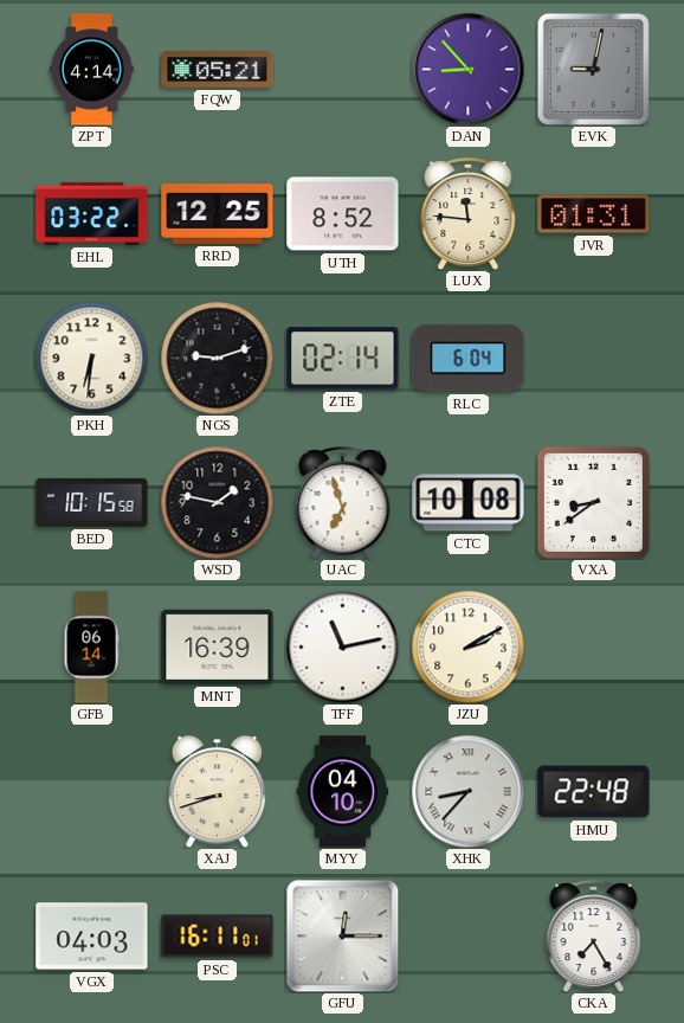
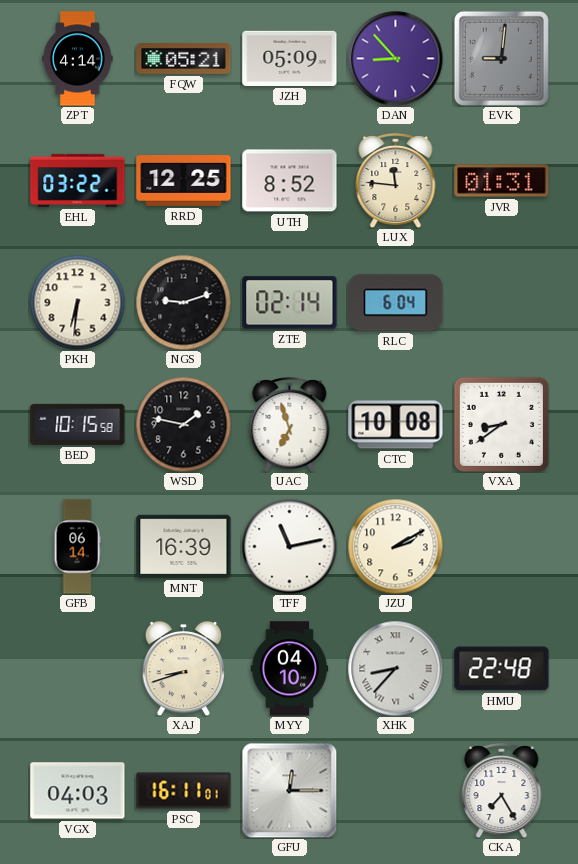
JZH: none -> 05:09 (290, 58)
EVK: 9:02 -> 9:01 (501, 58)
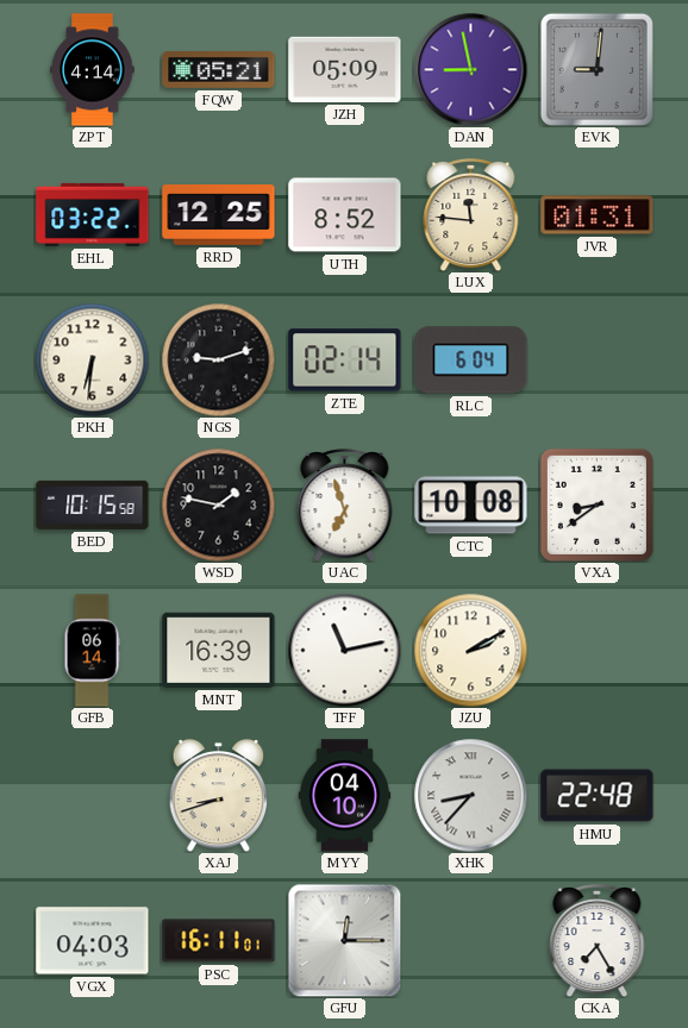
DAN: 8:53 -> 8:58 (470, 69)
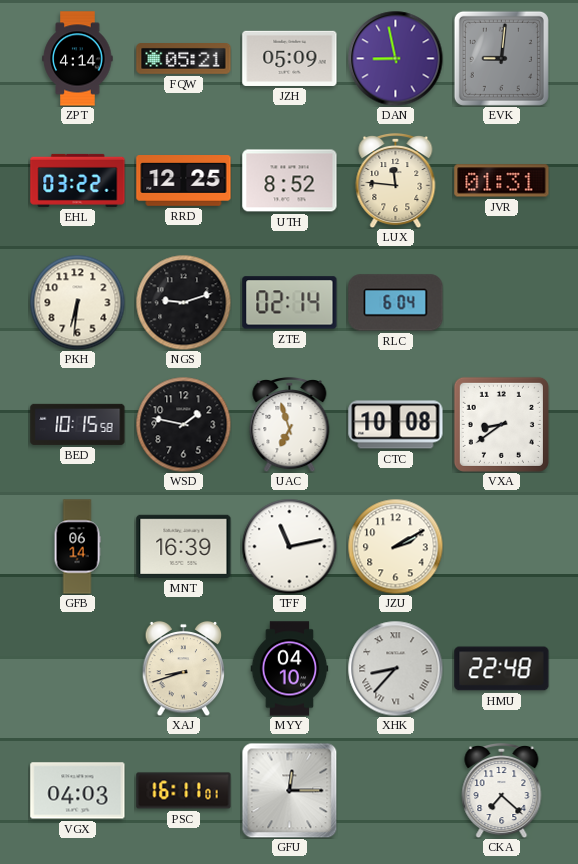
CKA: 7:25 -> 7:22 (502, 791)
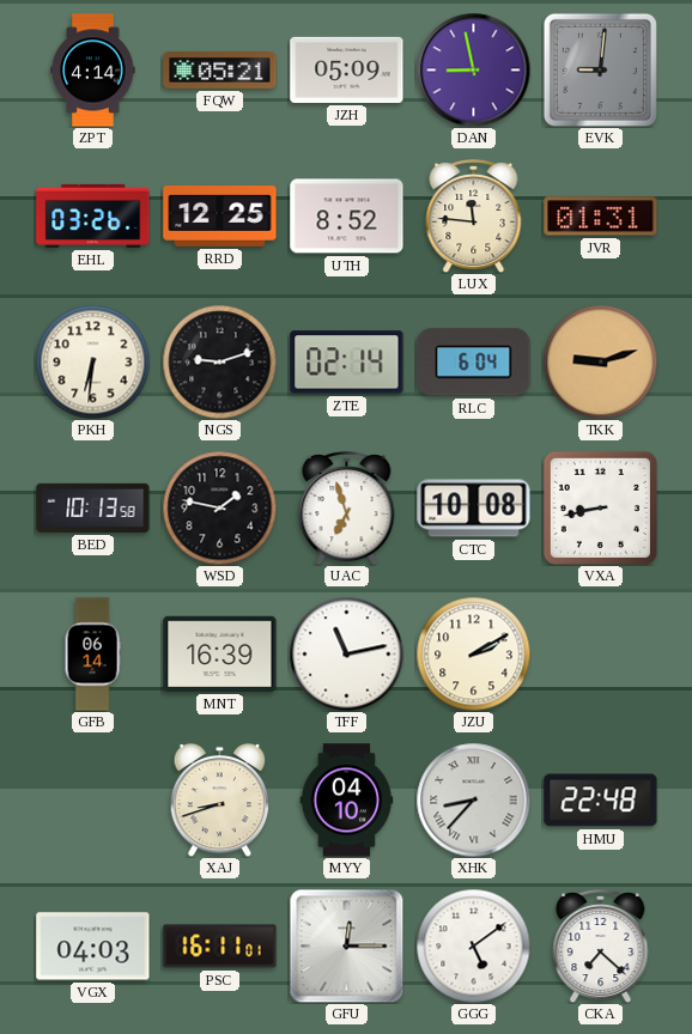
EHL: 03:22 -> 03:26 (93, 215)
TKK: none -> 9:12 (600, 361)
BED: 10:15 -> 10:13 (93, 507)
VXA: 8:39 -> 8:43 (600, 507)
GGG: none -> 5:09 (473, 945)
